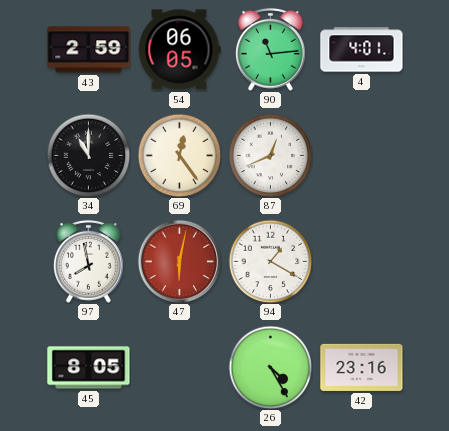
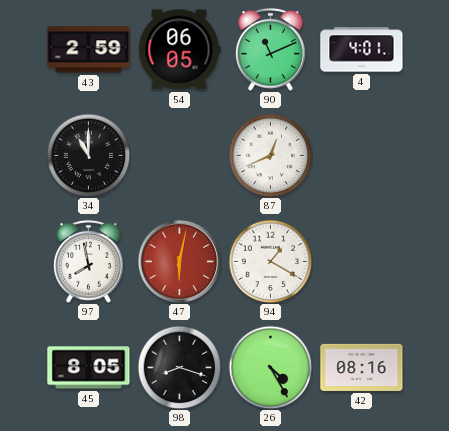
90: 11:14 -> 11:11 (270, 49)
69: 12:24 -> none (179, 155)
98: none -> 8:18 (179, 367)
42: 23:16 -> 08:16 (362, 367)
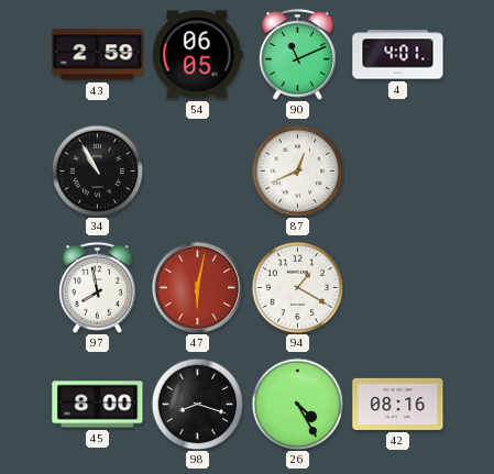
34: 11:00 -> 10:55 (97, 170)
45: 8:05 -> 8:00 (98, 405)
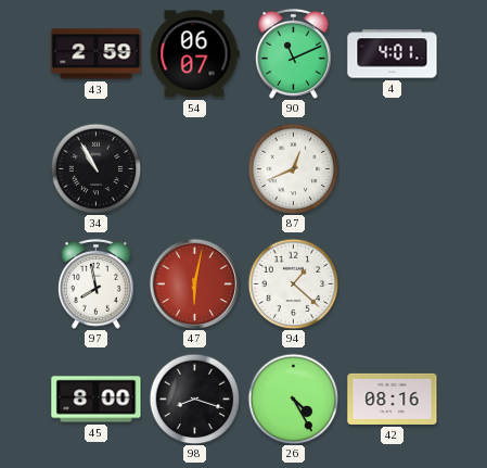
54: 06:05 -> 06:07 (195, 54)
94: 1:20 -> 1:22 (293, 283)
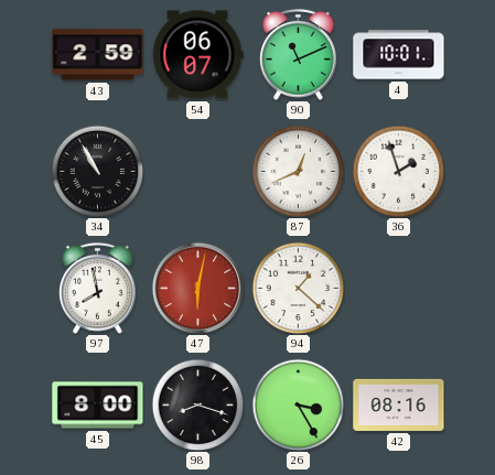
4: 4:01 -> 10:01 (399, 55)
36: none -> 1:57 (398, 171)
26: 4:25 -> 3:25 (298, 404)
